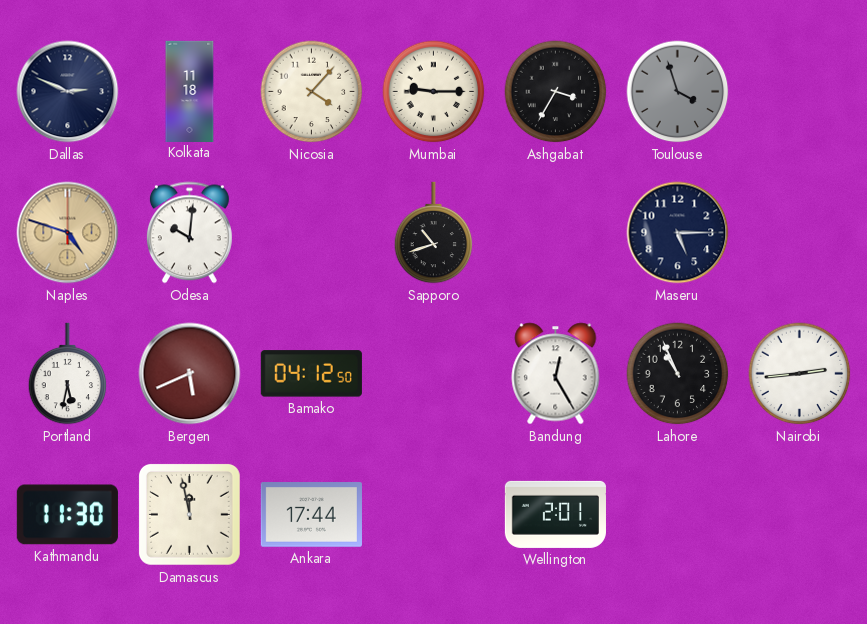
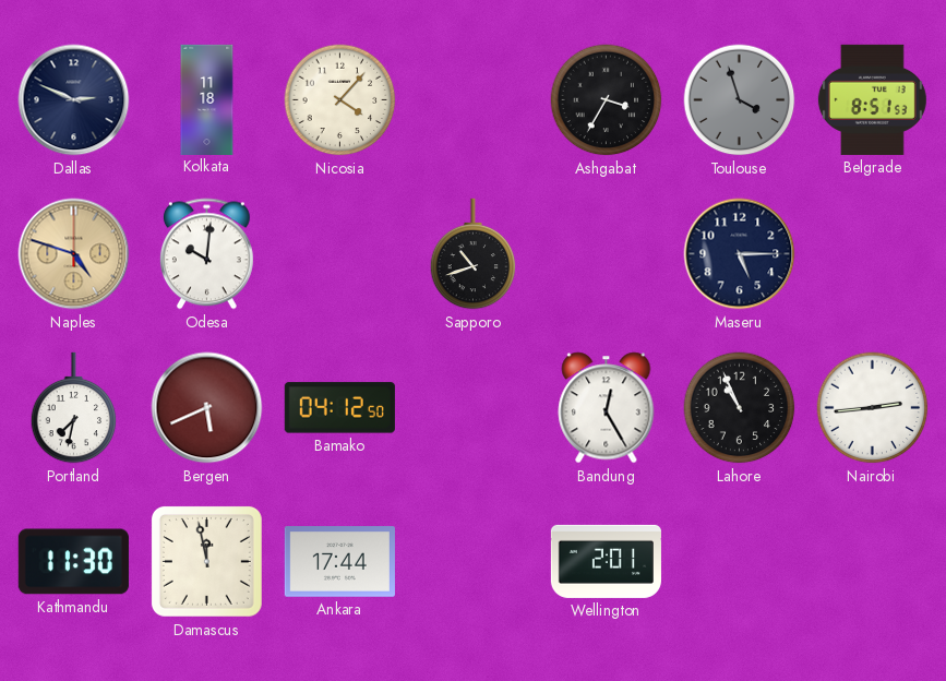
Mumbai: 9:15 -> none (434, 92)
Belgrade: none -> 8:51 (872, 99)
Portland: 5:32 -> 7:32 (74, 408)
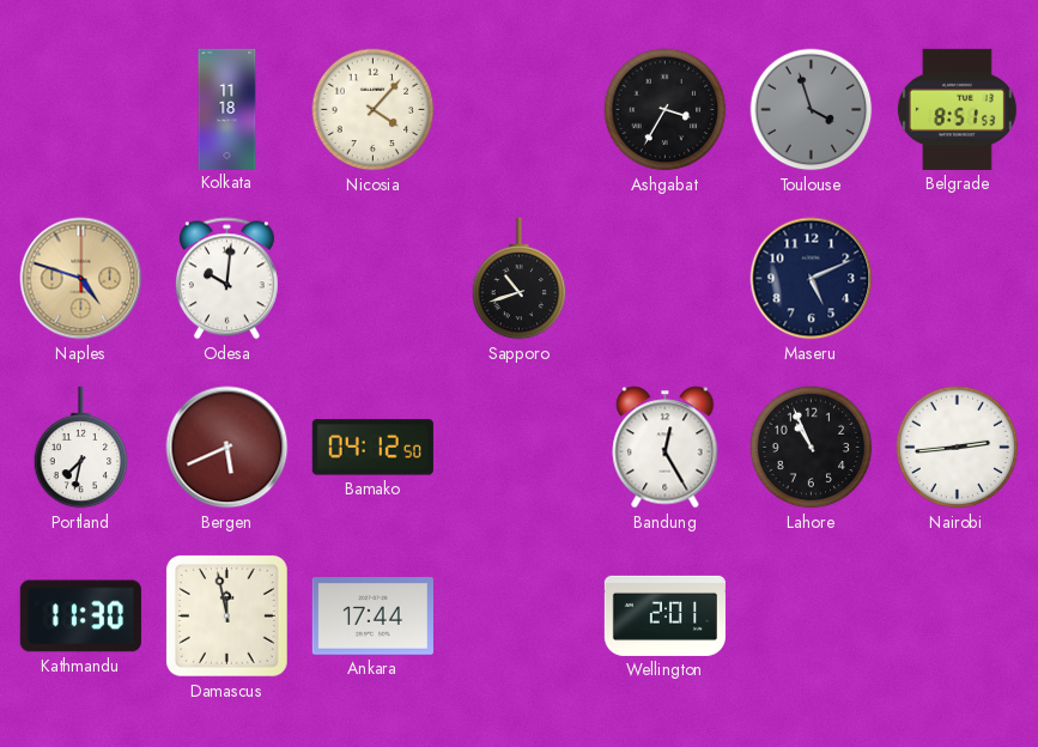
Dallas: 2:49 -> none (74, 100)
Maseru: 5:15 -> 5:11 (812, 279)
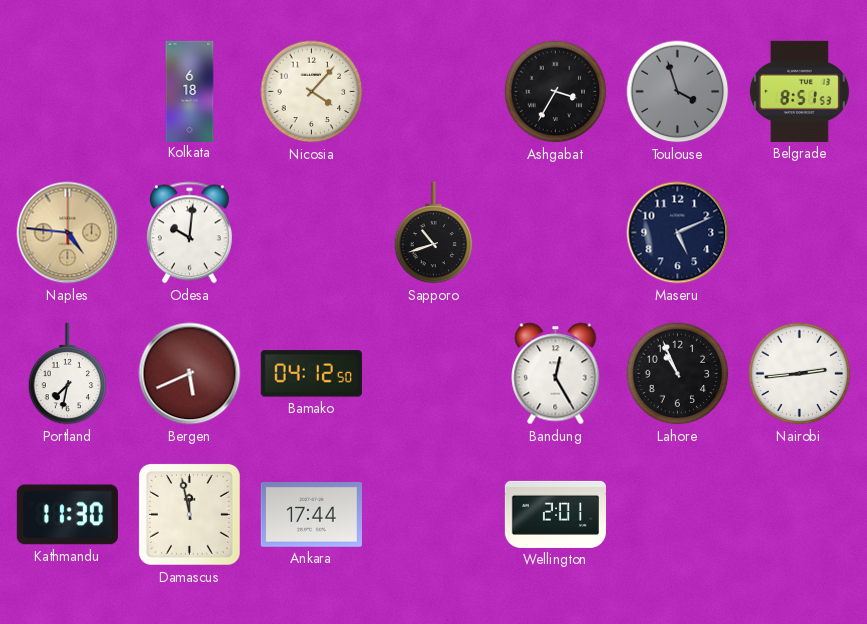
Kolkata: 11:18 -> 6:18 (190, 91)
Naples: 4:48 -> 4:46 (68, 233)
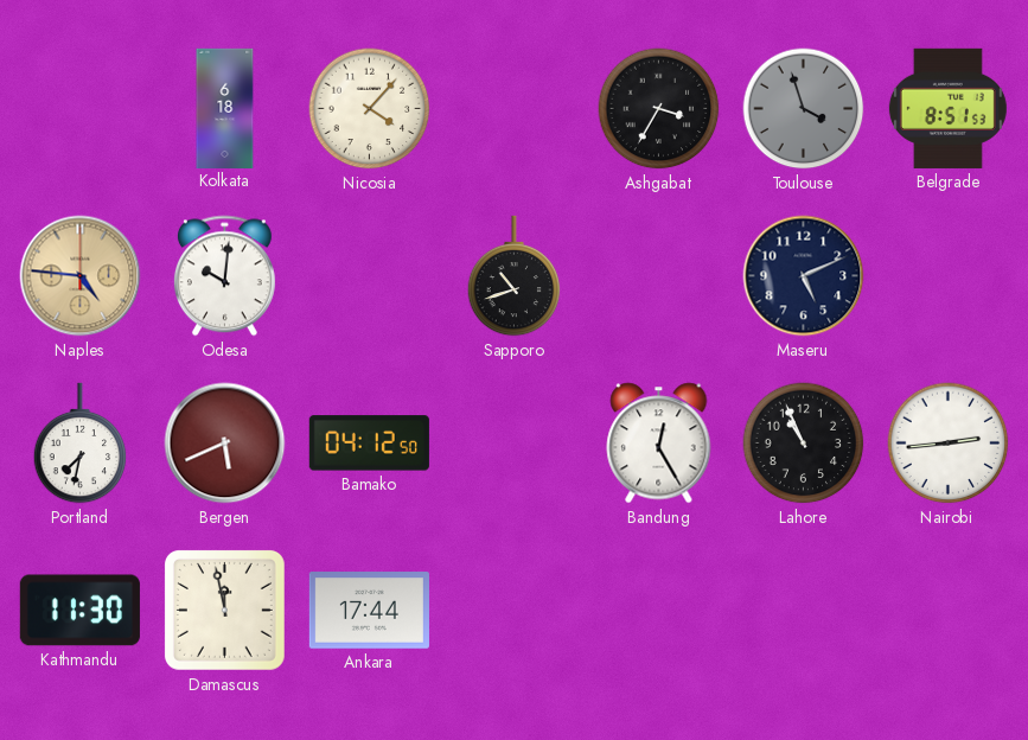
Wellington: 2:01 -> none (555, 514)
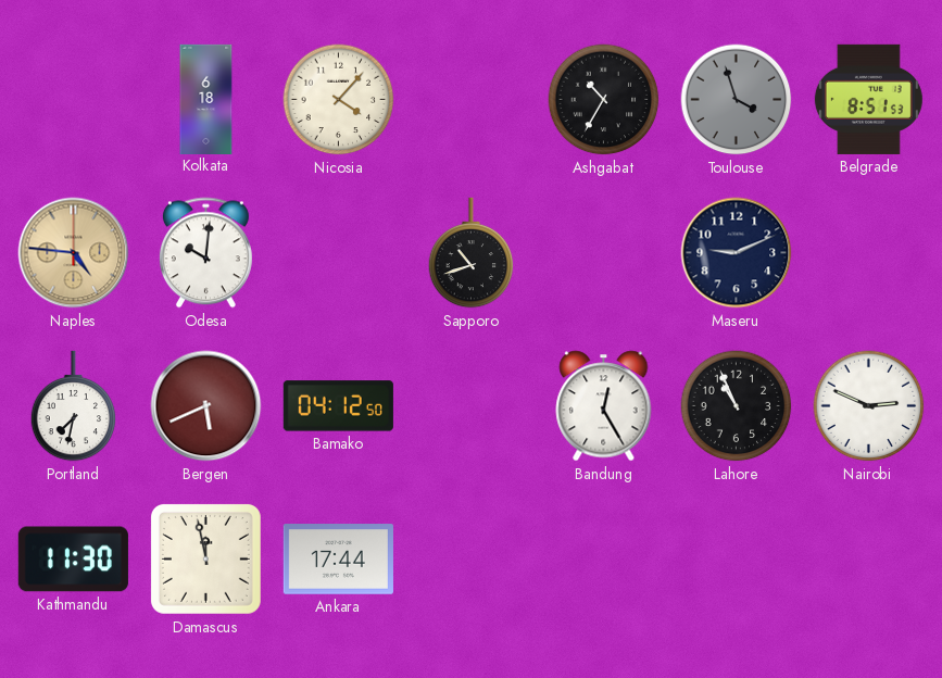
Ashgabat: 3:35 -> 10:35 (604, 100)
Maseru: 5:11 -> 9:11 (737, 253)
Nairobi: 2:44 -> 2:49 (869, 406)
